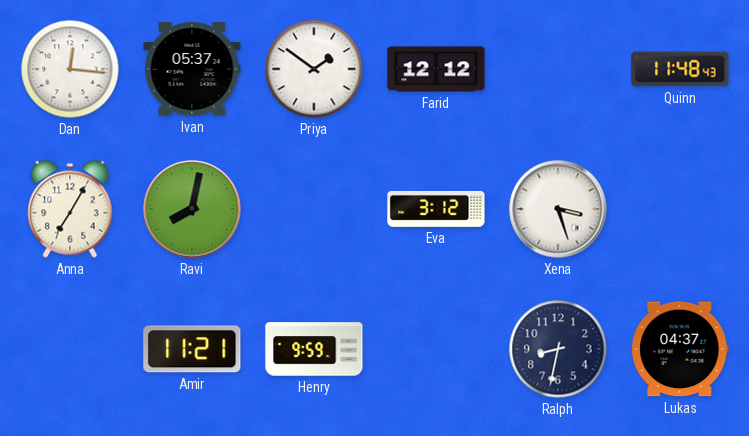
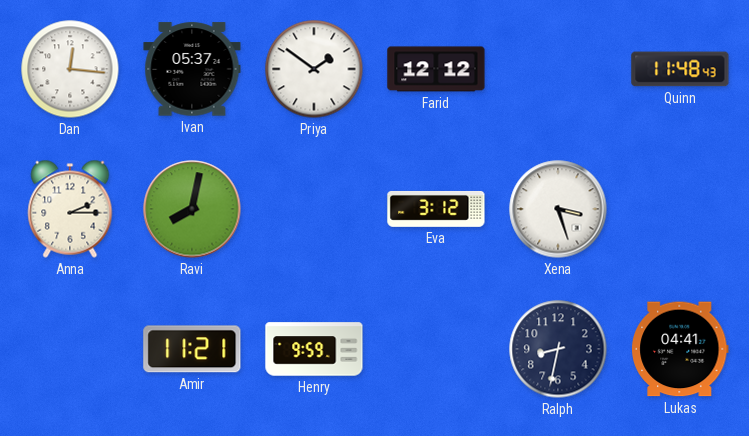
Anna: 7:05 -> 2:15 (70, 209)
Lukas: 04:37 -> 04:41 (681, 349)
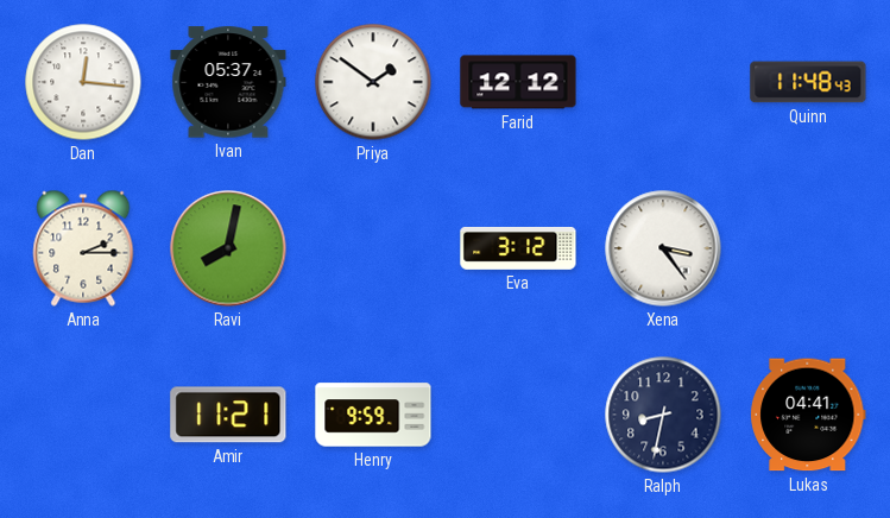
Xena: 3:27 -> 3:24 (663, 248)
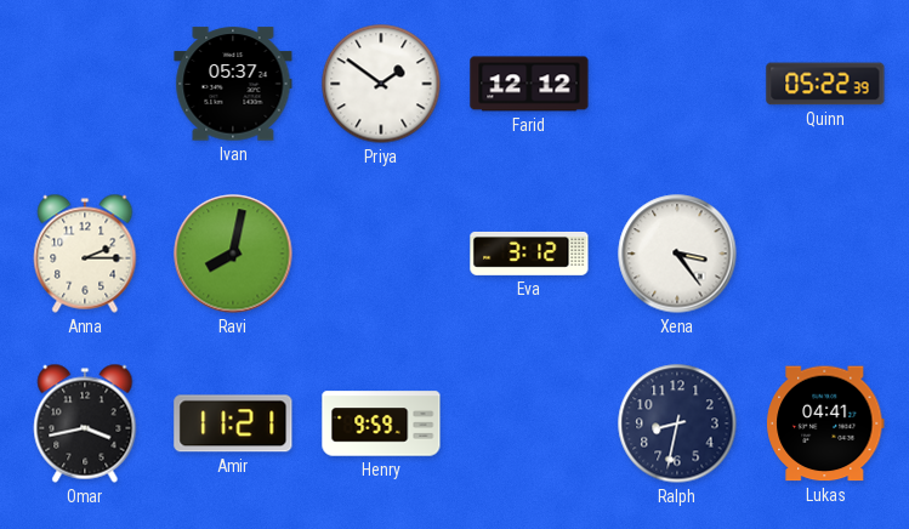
Dan: 12:16 -> none (83, 82)
Quinn: 11:48 -> 05:22 (825, 84)
Omar: none -> 3:43 (85, 423)
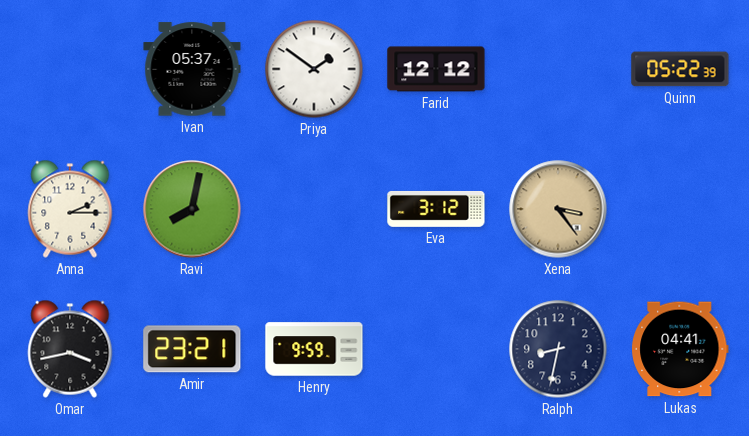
Xena dial: white -> champagne (558, 209)
Amir: 11:21 -> 23:21 (192, 349)
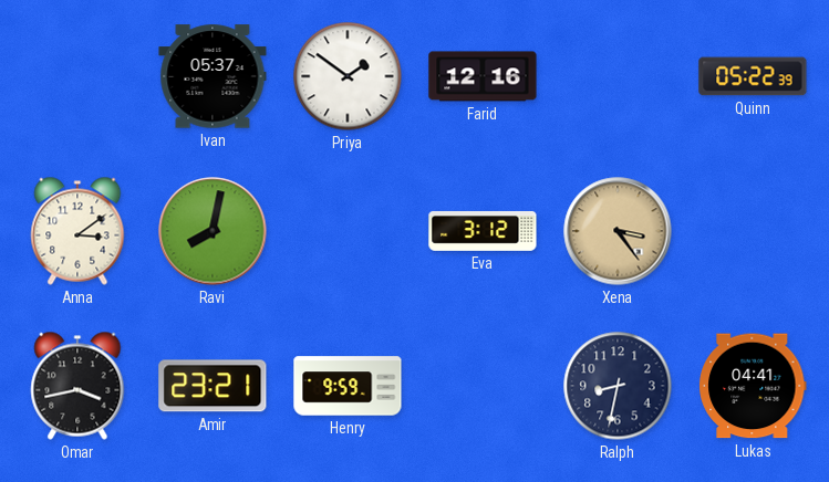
Farid: 12:12 -> 12:16 (483, 76)
Anna: 2:15 -> 3:09 (77, 231)
